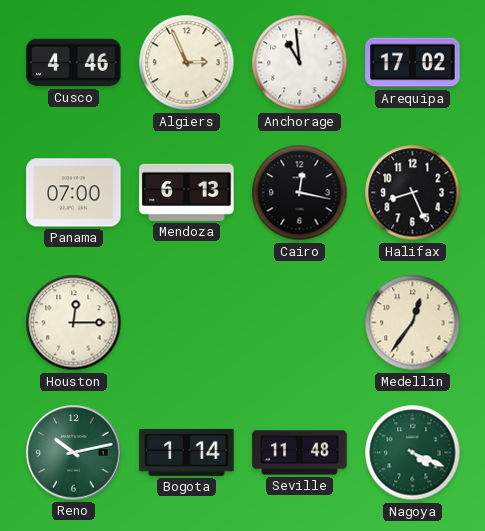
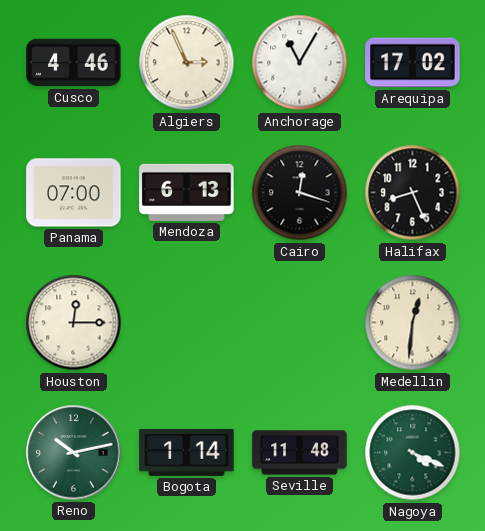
Anchorage: 10:59 -> 11:05 (300, 63)
Cairo: 12:17 -> 12:18 (300, 193)
Medellin: 12:36 -> 12:31 (413, 323)
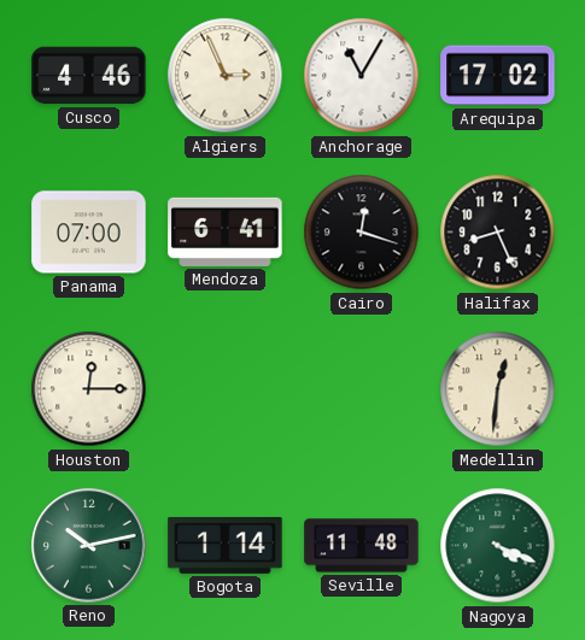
Mendoza: 6:13 -> 6:41 (226, 231)
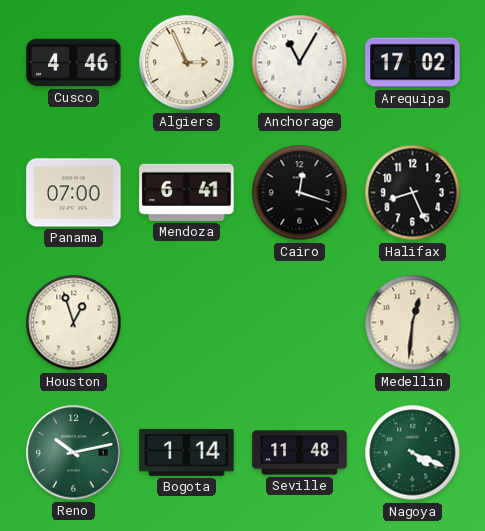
Houston: 12:15 -> 12:57 (74, 323)
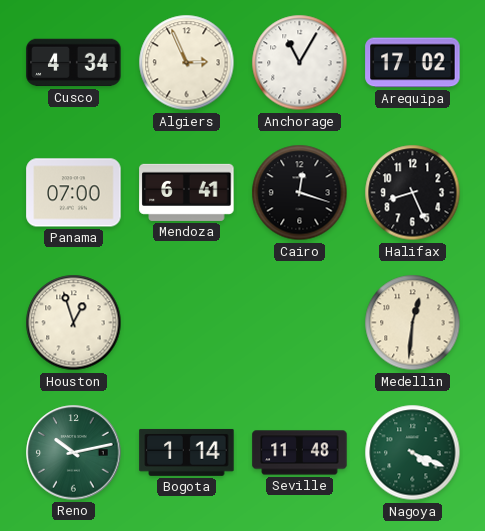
Cusco: 4:46 -> 4:34 (74, 63)
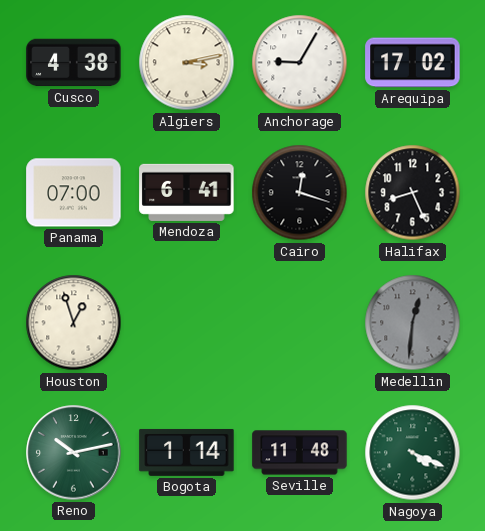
Cusco: 4:34 -> 4:38 (74, 63)
Algiers: 2:56 -> 3:13 (187, 63)
Anchorage: 11:05 -> 9:05 (300, 63)
Medellin dial: cream -> grey (413, 323)
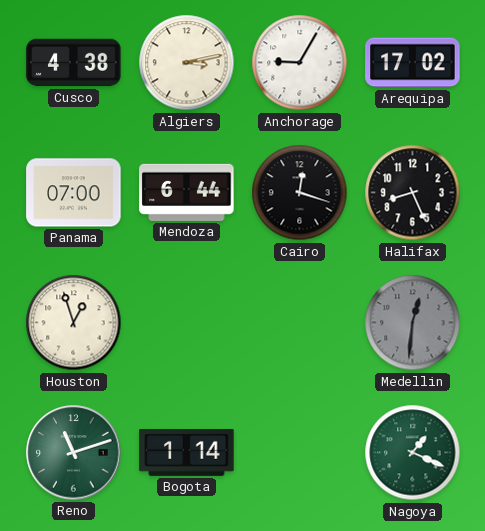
Mendoza: 6:41 -> 6:44 (187, 192)
Reno: 10:13 -> 11:12 (74, 453)
Seville: 11:48 -> none (300, 453)
Nagoya: 4:19 -> 1:19 (413, 453)
